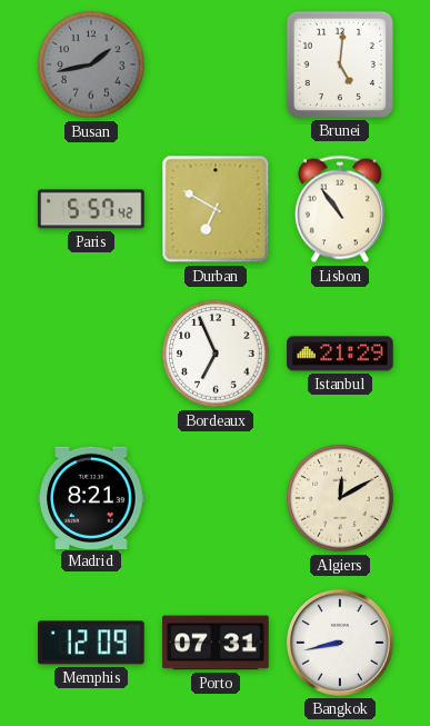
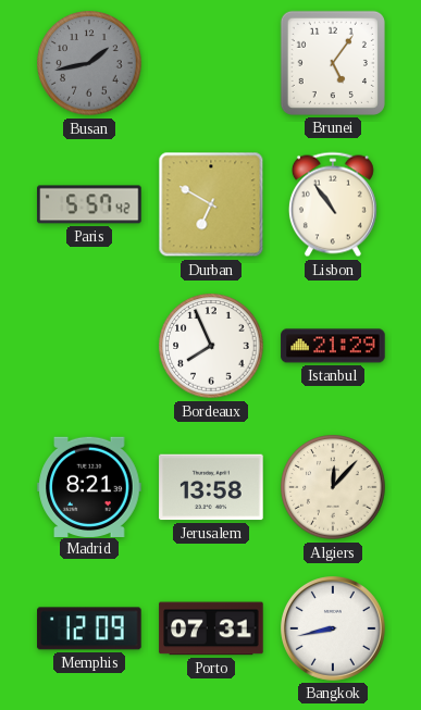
Brunei: 5:01 -> 5:06 (333, 63)
Bordeaux: 6:56 -> 7:56 (211, 346)
Jerusalem: none -> 13:58 (211, 487)
Algiers: 12:10 -> 12:07 (333, 487)
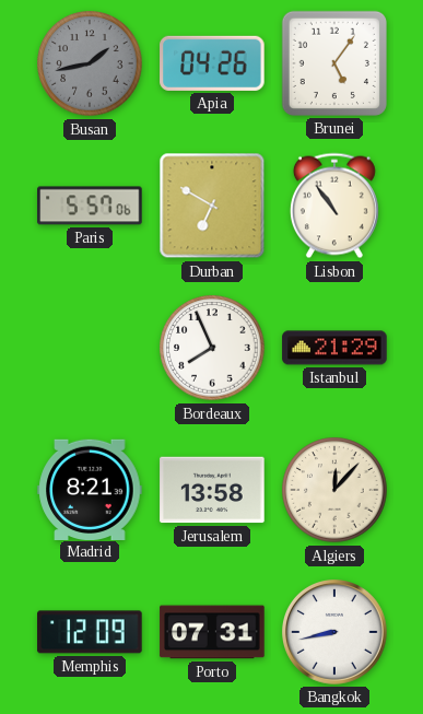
Apia: none -> 04:26 (212, 63)
Paris: 5:57:42 -> 5:57:06 (90, 206)
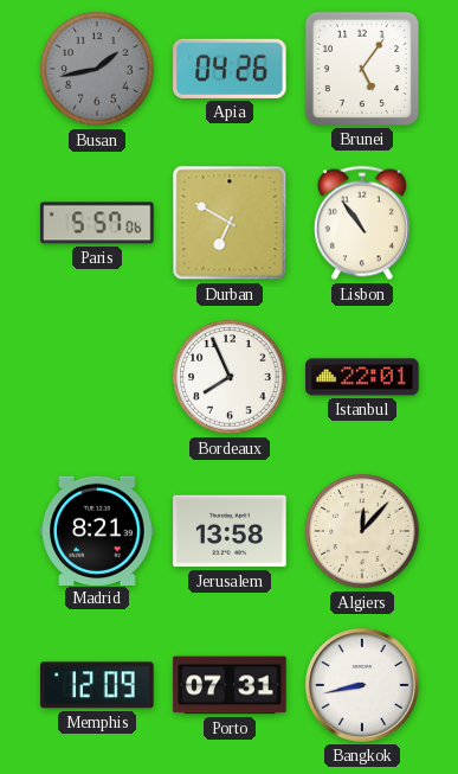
Istanbul: 21:29 -> 22:01 (362, 377)
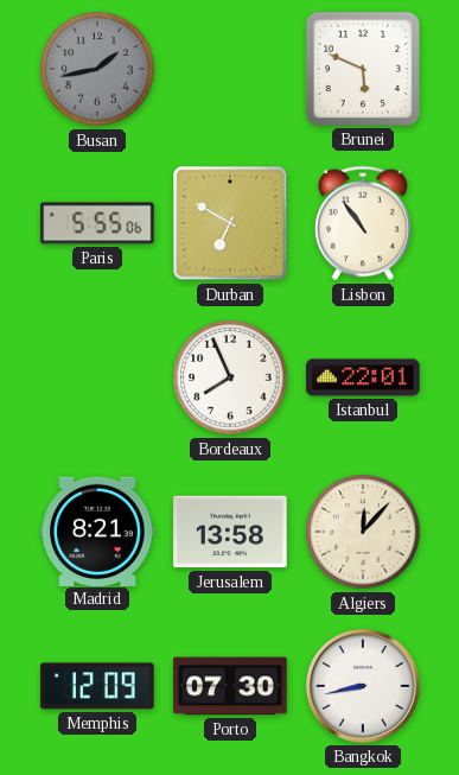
Apia: 04:26 -> none (230, 69)
Brunei: 5:06 -> 5:49 (363, 69)
Paris: 5:57 -> 5:55 (97, 223)
Porto: 07:31 -> 07:30 (230, 686)
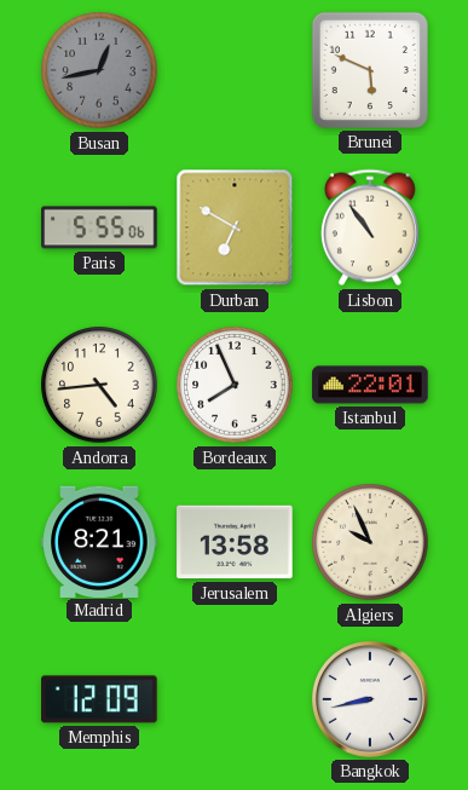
Busan: 1:43 -> 12:43 (99, 70)
Andorra: none -> 4:44 (99, 385)
Algiers: 12:07 -> 9:56 (370, 542)
Porto: 07:30 -> none (230, 686)
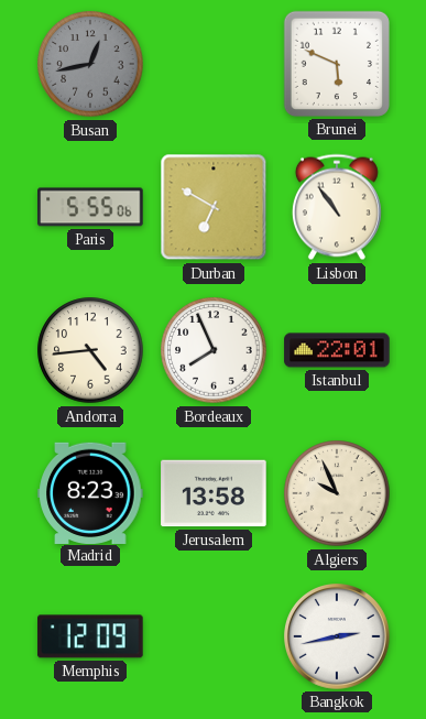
Madrid: 8:21 -> 8:23 (90, 492)
Bangkok: 8:43 -> 2:43 (338, 638)
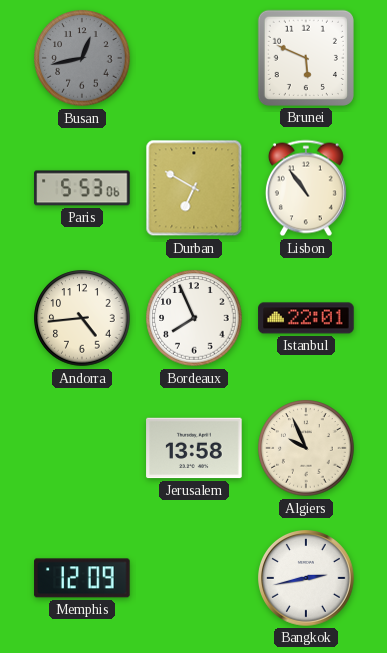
Paris: 5:55 -> 5:53 (82, 188)
Madrid: 8:23 -> none (90, 492)
